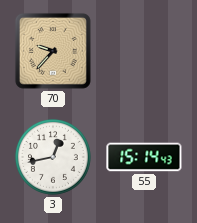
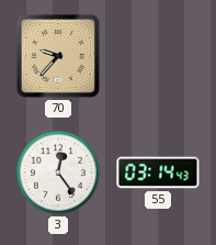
3: 12:43 -> 12:24 (58, 172)
55: 15:14 -> 03:14 (158, 172)
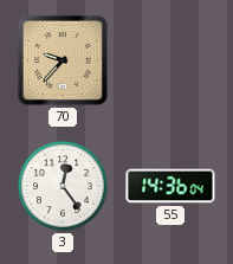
55: 03:14 -> 14:36 (170, 186)
